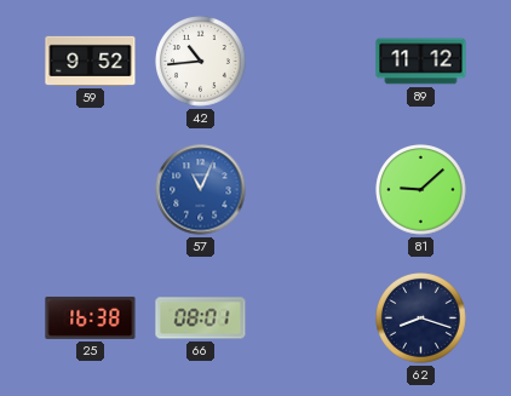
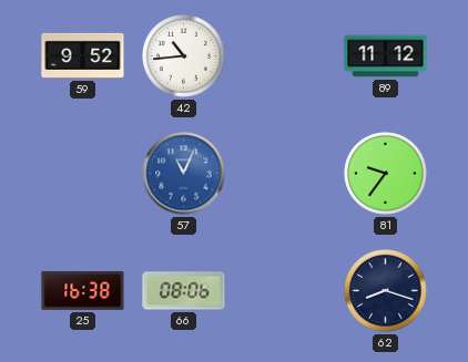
81: 9:08 -> 9:36 (386, 174)
66: 08:01 -> 08:06 (184, 291)
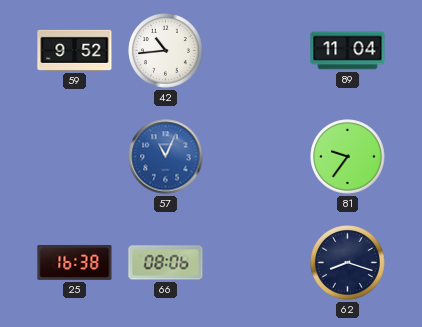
89: 11:12 -> 11:04 (348, 51)
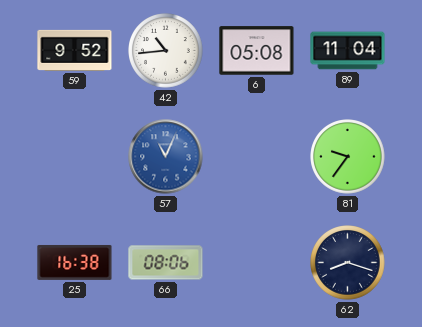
6: none -> 05:08 (257, 51)
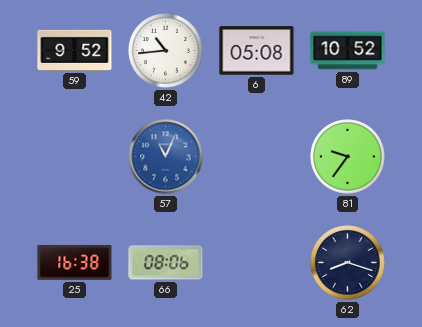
89: 11:04 -> 10:52 (348, 51)
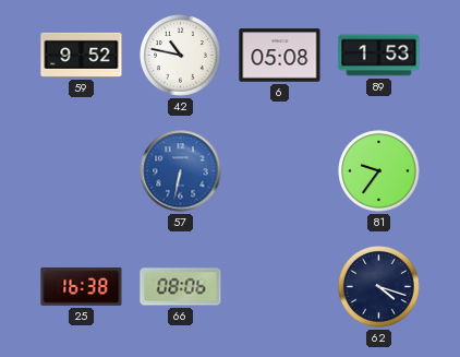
42: 10:44 -> 10:47 (181, 56)
89: 10:52 -> 1:53 (379, 56)
57: 11:04 -> 6:32 (181, 171)
62: 8:18 -> 4:18 (379, 287)
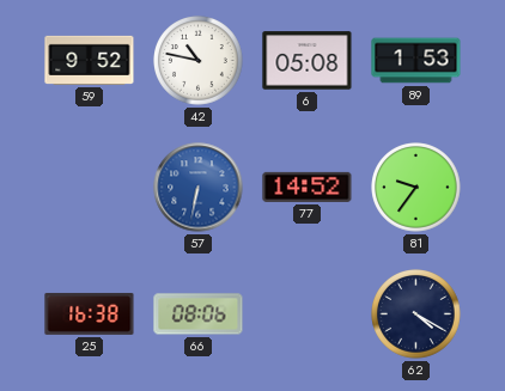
77: none -> 14:52 (308, 187)
62: 4:18 -> 4:20 (416, 314)
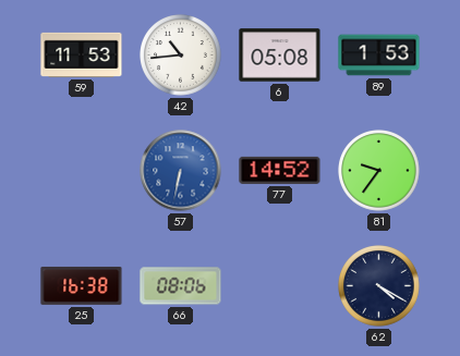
59: 9:52 -> 11:53 (82, 54)
42: 10:47 -> 10:44 (181, 56)
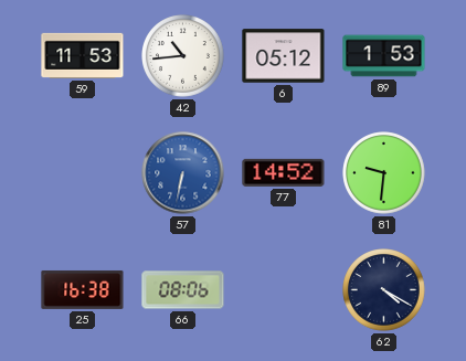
6: 05:08 -> 05:12 (284, 56)
81: 9:36 -> 9:31 (384, 173)
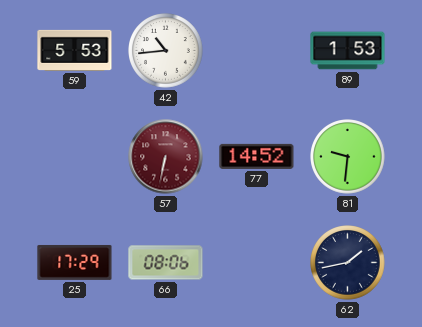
59: 11:53 -> 5:53 (75, 50)
6: 05:12 -> none (284, 56)
57 dial: blue -> burgundy (166, 157)
25: 16:38 -> 17:29 (75, 262)
62: 4:20 -> 1:43 (348, 263)
